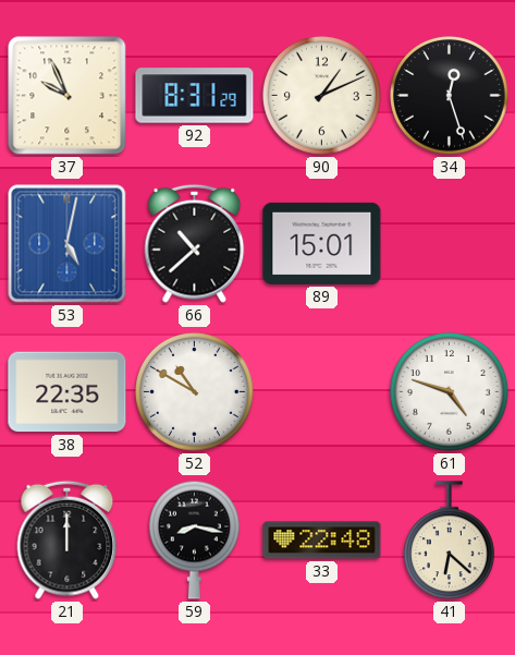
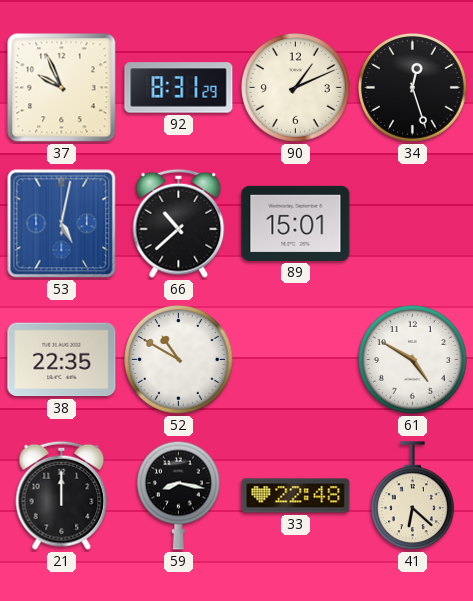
61: 4:48 -> 4:50 (413, 360)
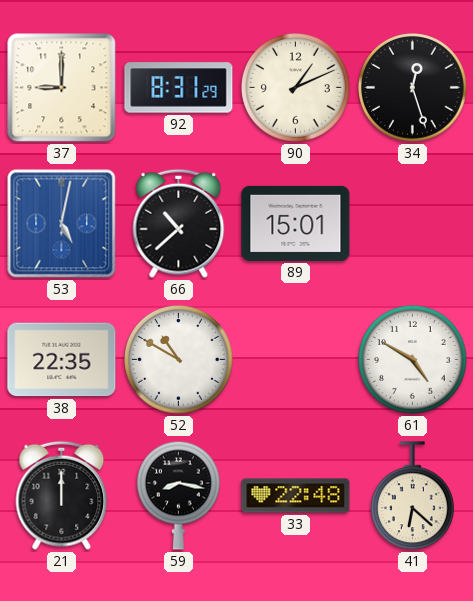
37: 9:56 -> 9:00 (62, 88)
